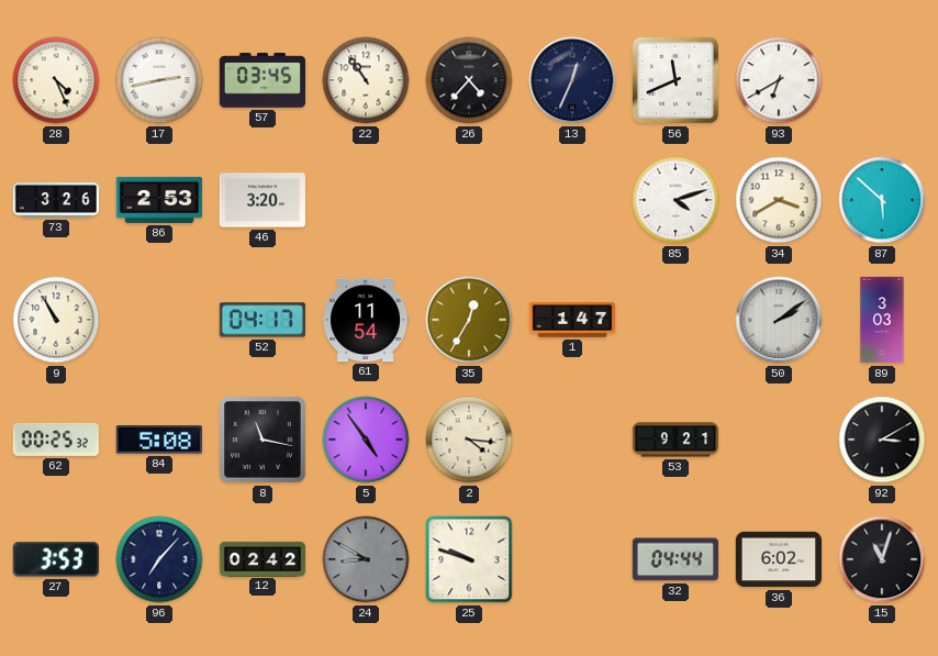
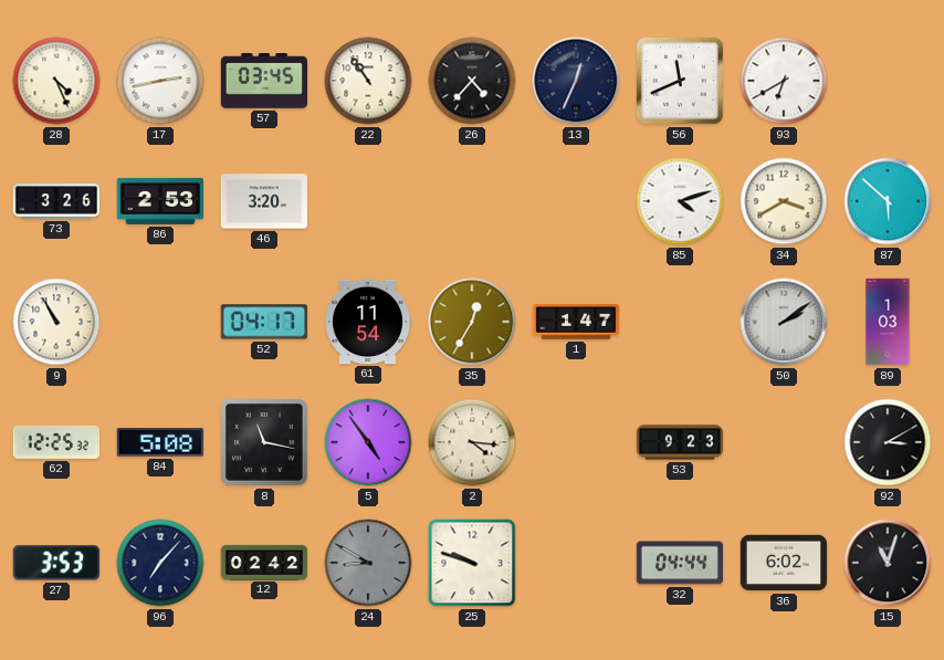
89: 3:03 -> 1:03 (888, 322)
62: 00:25 -> 12:25 (55, 442)
53: 9:21 -> 9:23 (680, 442)
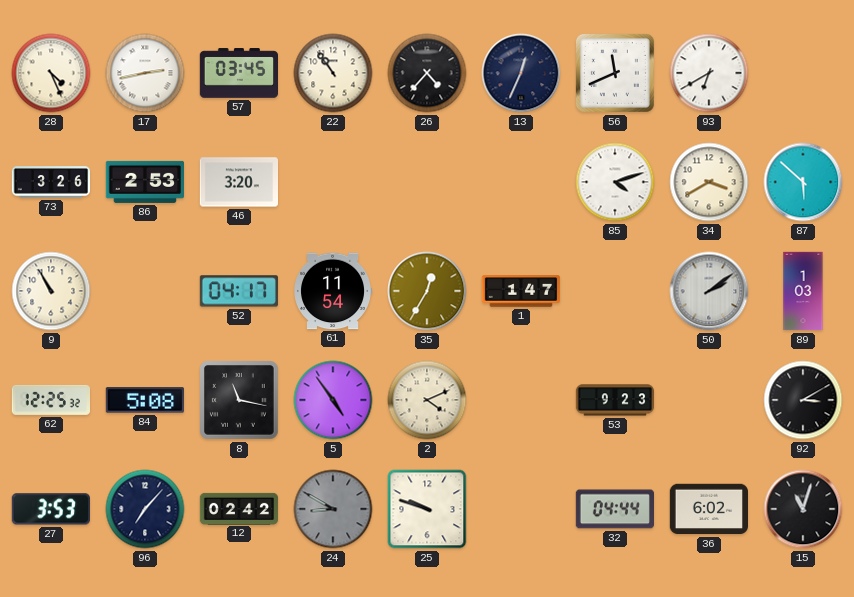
2: 4:16 -> 4:11 (427, 400)
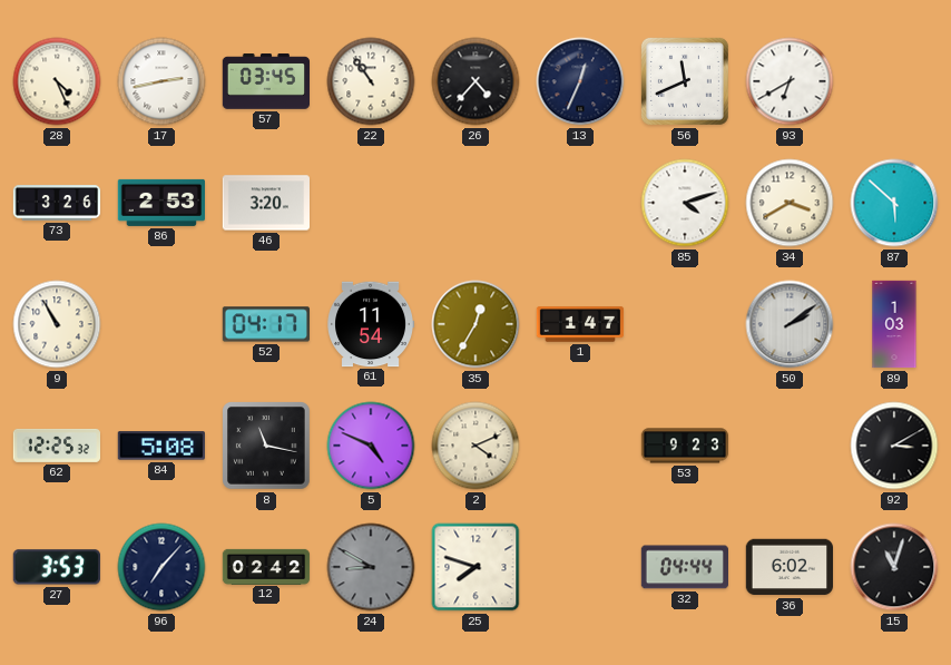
5: 4:54 -> 4:49 (371, 446)
25: 9:48 -> 7:48 (475, 567)
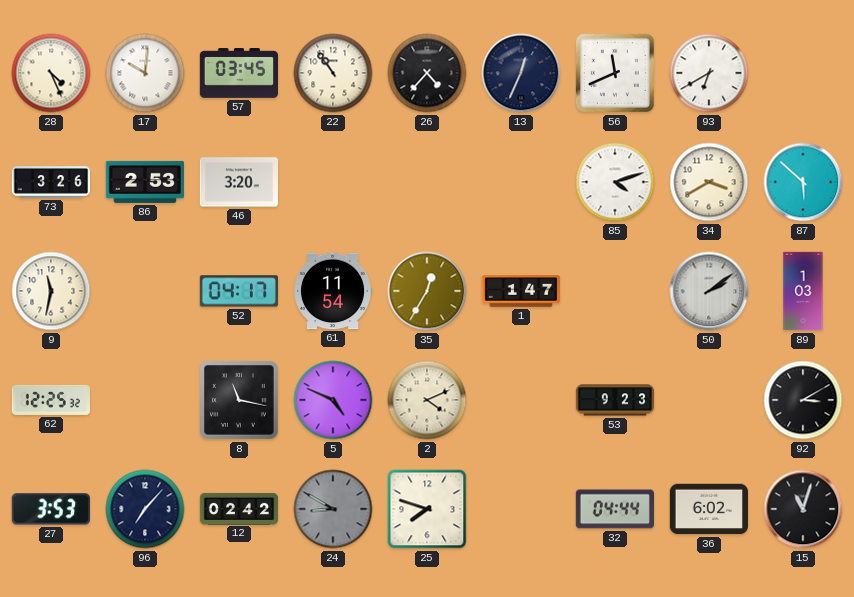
17: 2:43 -> 10:01 (145, 73)
9: 10:55 -> 11:32 (51, 291)
84: 5:08 -> none (161, 446)
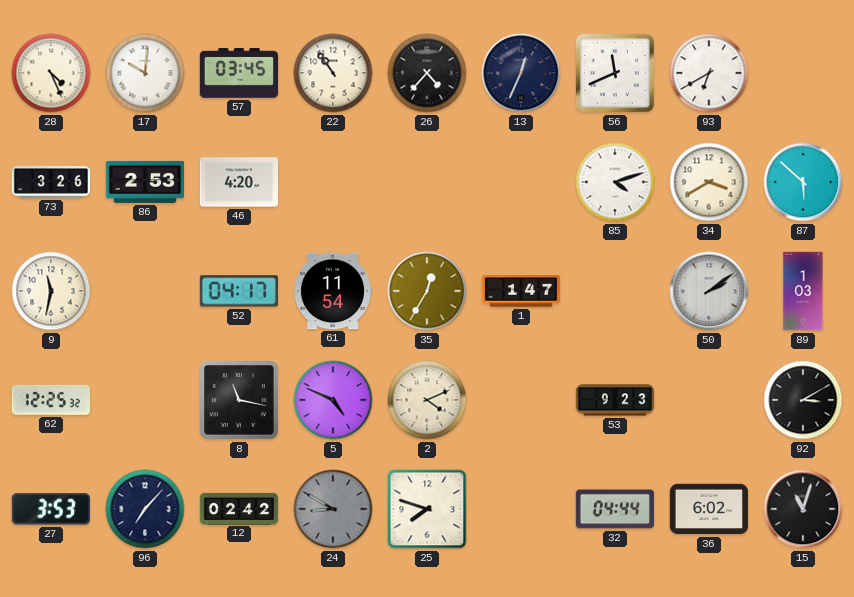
46: 3:20 -> 4:20 (238, 182)
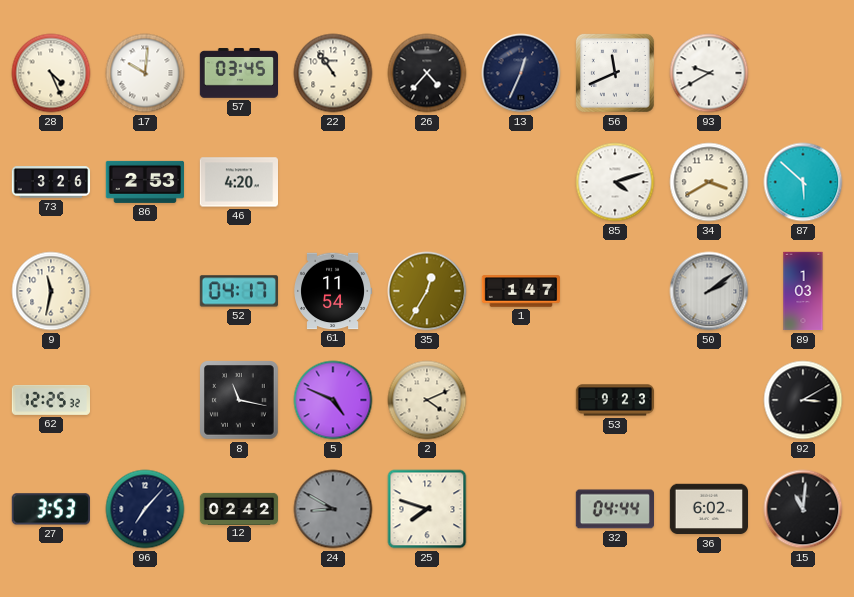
93: 6:40 -> 9:40 (709, 73)
15: 11:03 -> 11:01 (803, 509)
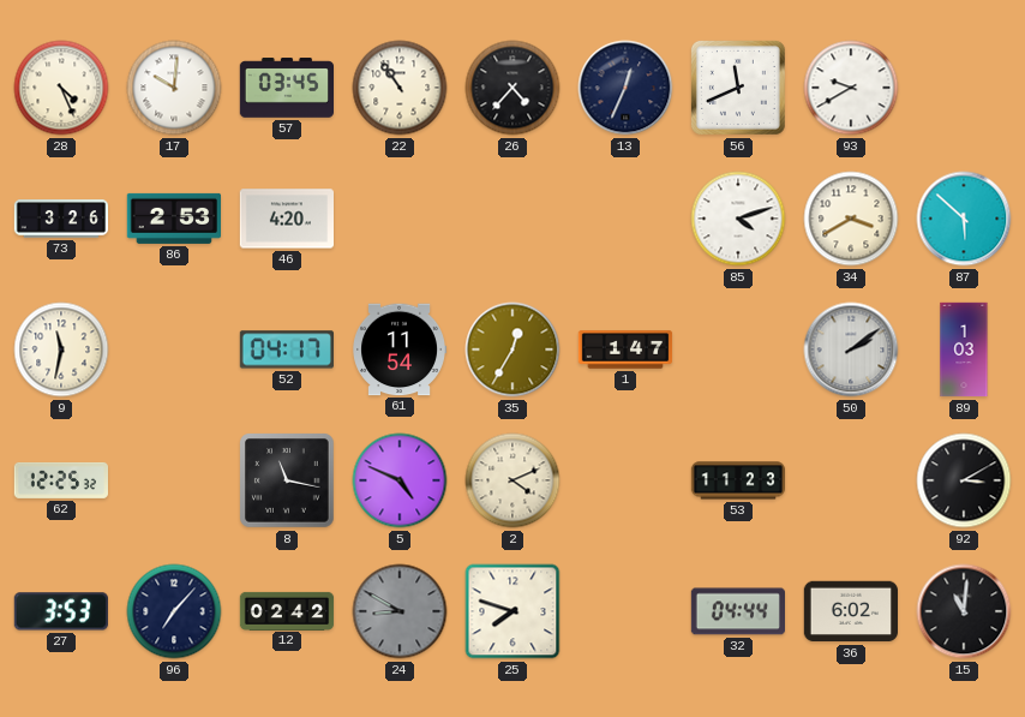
53: 9:23 -> 11:23 (738, 480)
